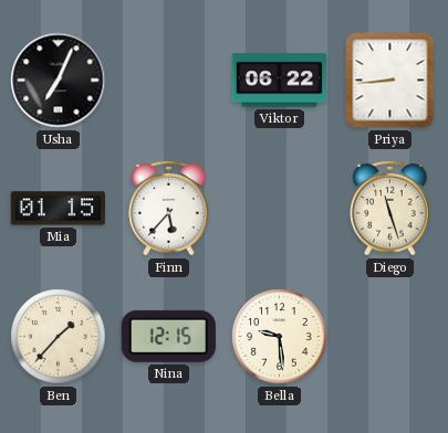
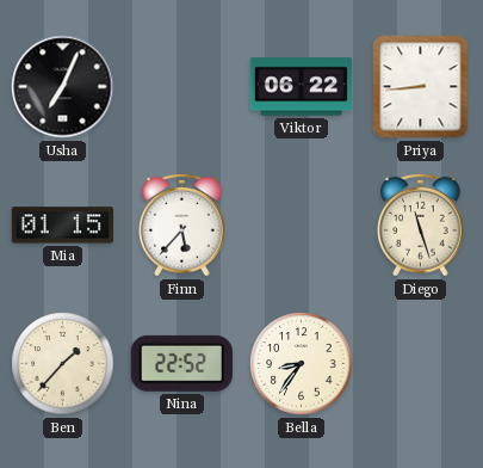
Nina: 12:15 -> 22:52 (181, 363)
Bella: 9:29 -> 8:36 (302, 364)
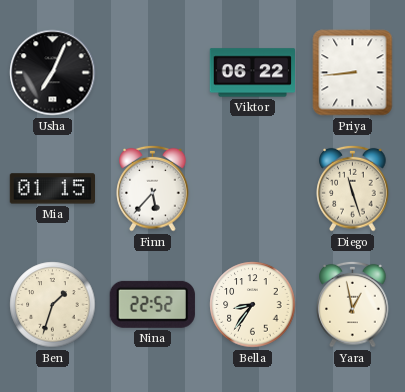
Ben: 1:37 -> 1:33 (53, 305)
Yara: none -> 12:58 (353, 304)
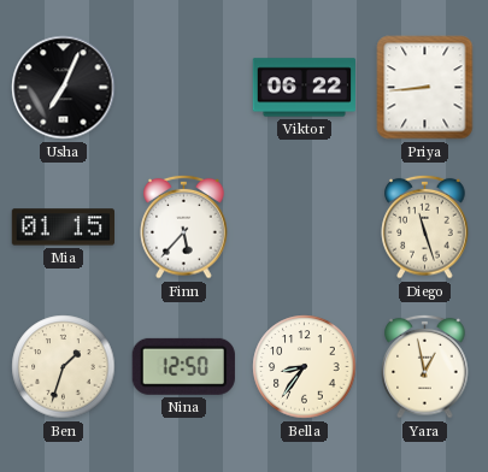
Nina: 22:52 -> 12:50 (183, 366)
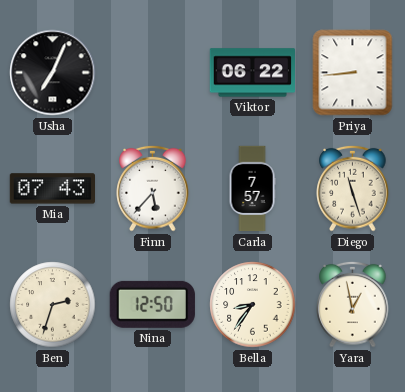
Mia: 01:15 -> 07:43 (52, 189)
Carla: none -> 7:57 (252, 189)
Ben: 1:33 -> 2:33 (53, 305)
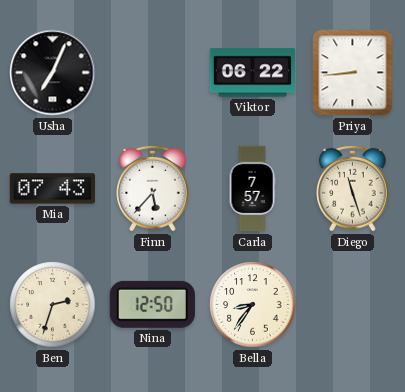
Yara: 12:58 -> none (353, 304)
